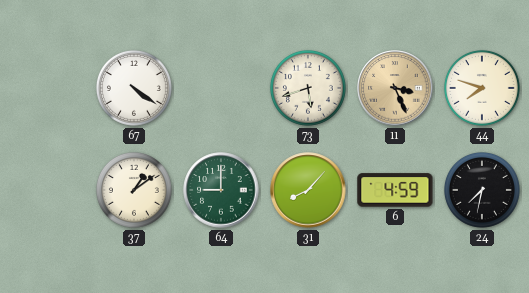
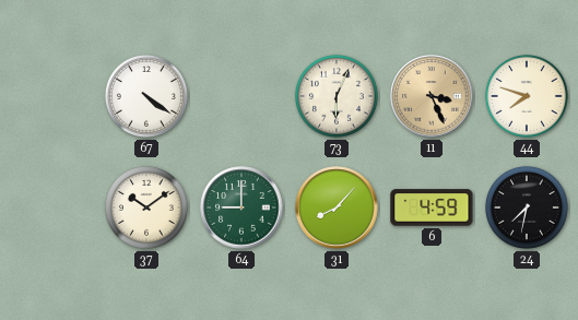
73: 5:42 -> 6:04 (337, 96)
37: 1:09 -> 10:09 (146, 208)
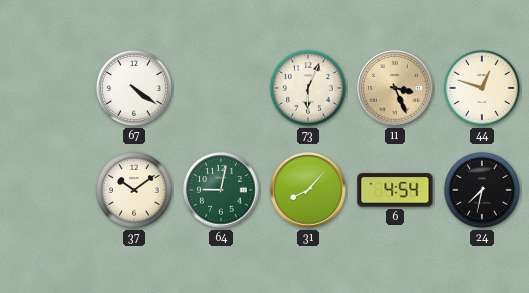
44: 7:48 -> 12:48 (482, 88)
64: 9:00 -> 9:02 (221, 190)
6: 4:59 -> 4:54 (395, 190)
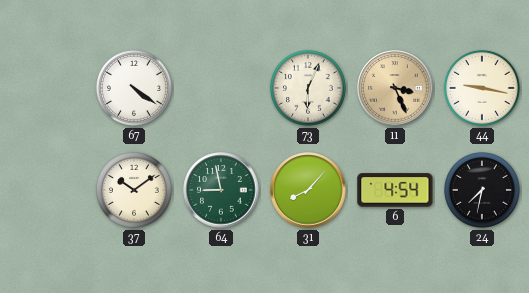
44: 12:48 -> 9:17 (482, 88)
64: 9:02 -> 8:58 (221, 190)
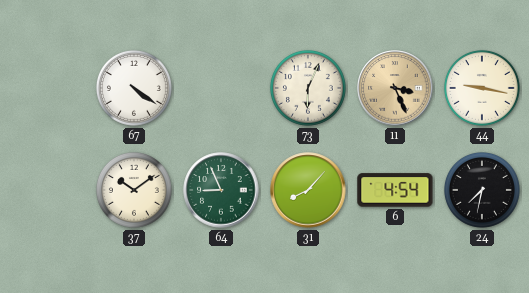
64: 8:58 -> 8:56 (221, 190)
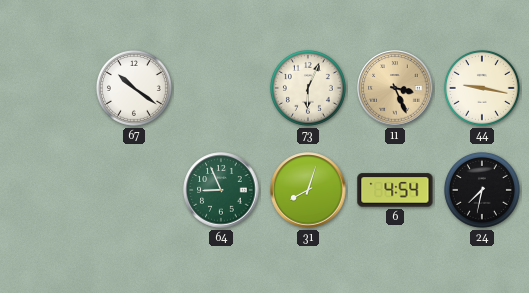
67: 4:21 -> 10:21 (134, 88)
37: 10:09 -> none (134, 190)
31: 8:07 -> 8:03 (308, 190)
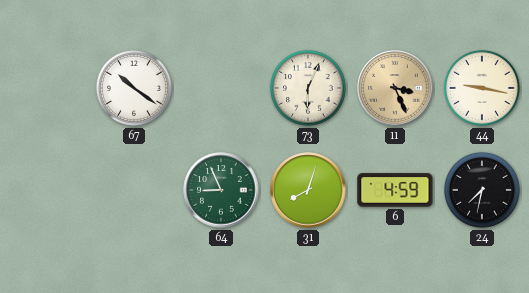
6: 4:54 -> 4:59 (395, 190)
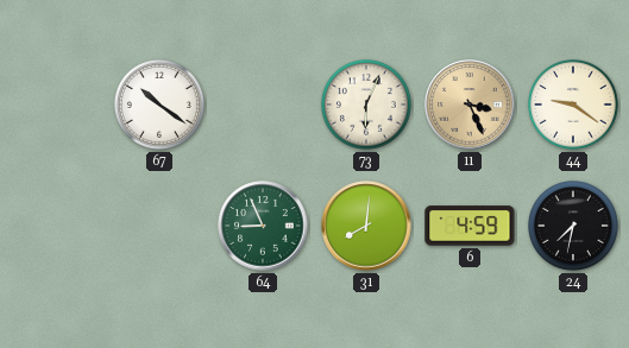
44: 9:17 -> 9:21 (573, 105)
31: 8:03 -> 8:01 (366, 226)
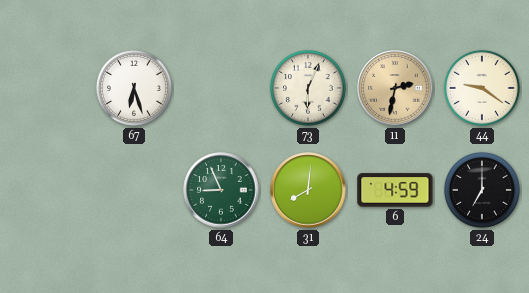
67: 10:21 -> 6:27 (134, 88)
11: 3:26 -> 2:32 (395, 88)
24: 7:32 -> 7:00 (482, 190)
